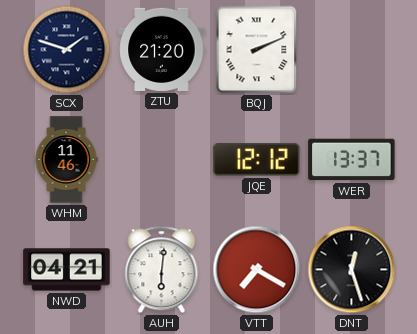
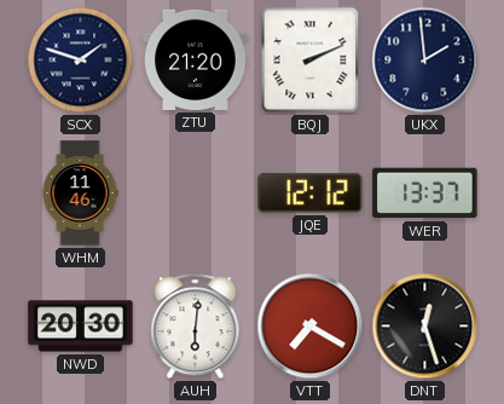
UKX: none -> 1:59 (425, 60)
NWD: 04:21 -> 20:30 (81, 327)
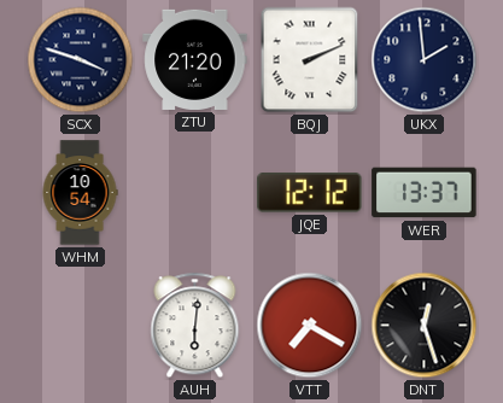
SCX: 1:48 -> 3:48 (81, 60)
WHM: 11:46 -> 10:54 (80, 193)
NWD: 20:30 -> none (81, 327)
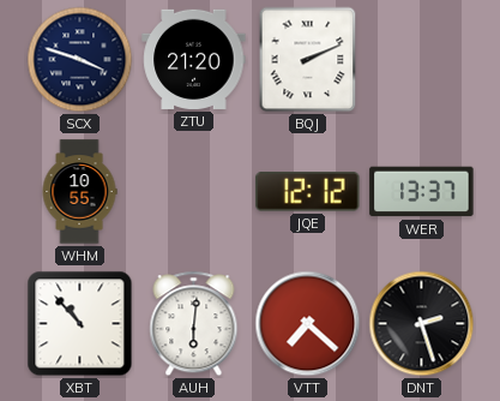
UKX: 1:59 -> none (425, 60)
WHM: 10:54 -> 10:55 (79, 192)
XBT: none -> 10:53 (80, 324)
VTT: 7:20 -> 7:22 (308, 324)
DNT: 12:27 -> 2:27 (422, 324)
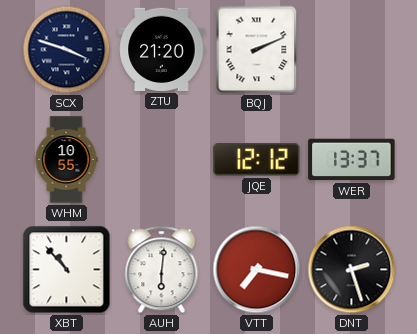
VTT: 7:22 -> 7:17 (257, 270)
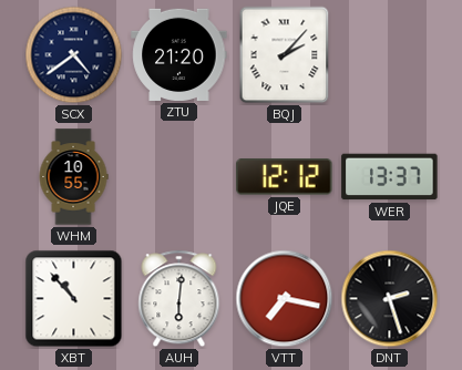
SCX: 3:48 -> 4:39 (74, 55)
BQJ: 2:11 -> 2:07 (285, 55)
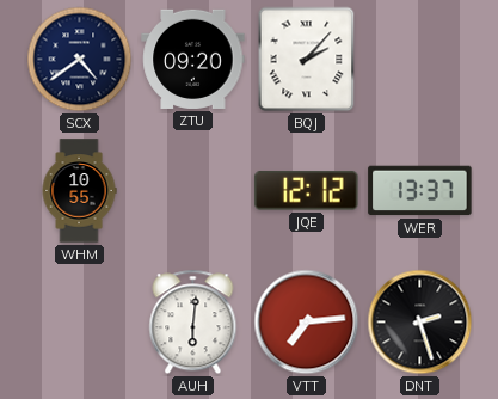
ZTU: 21:20 -> 09:20 (193, 59)
XBT: 10:53 -> none (74, 299)
VTT: 7:17 -> 7:14 (307, 323)
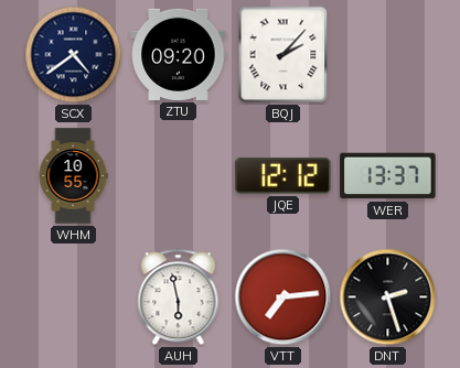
AUH: 6:01 -> 5:58 (179, 297)
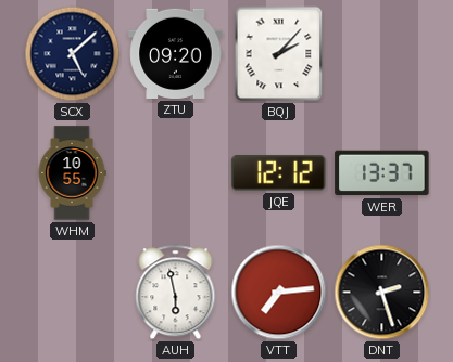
SCX: 4:39 -> 5:08 (73, 54)
